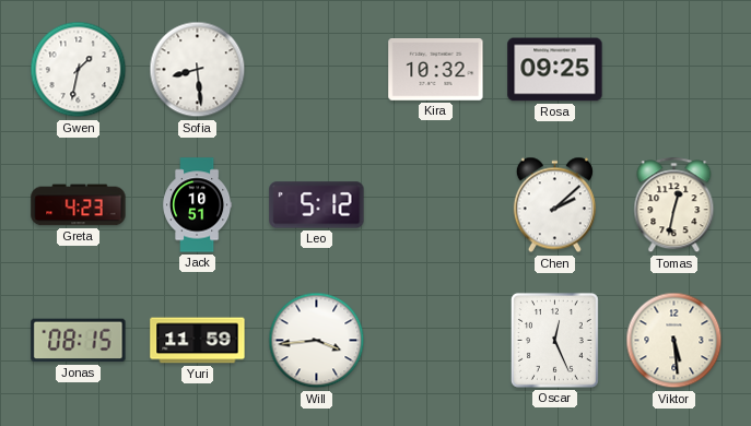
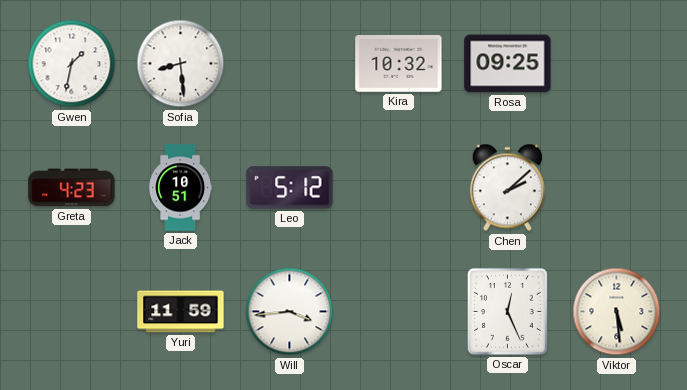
Tomas: 12:32 -> none (674, 205)
Jonas: 08:15 -> none (79, 341)
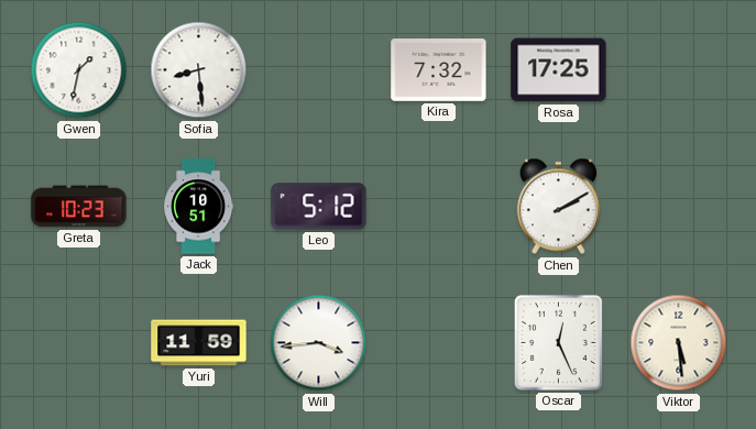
Kira: 10:32 -> 7:32 (439, 70)
Rosa: 09:25 -> 17:25 (559, 70)
Greta: 4:23 -> 10:23 (79, 207)
Chen: 2:08 -> 2:10 (558, 207)
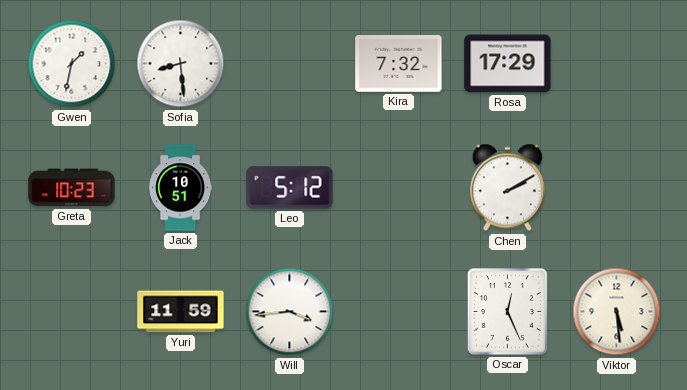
Rosa: 17:25 -> 17:29 (508, 64)
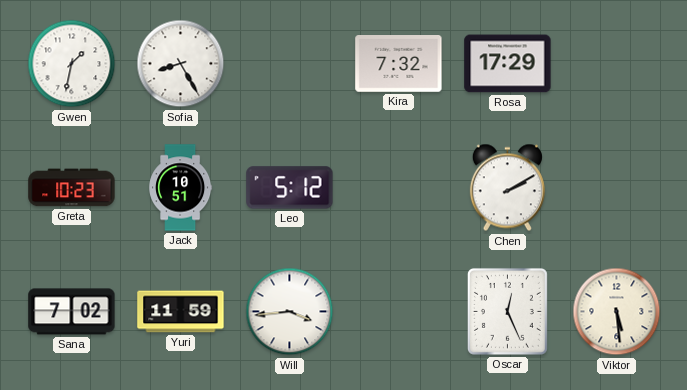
Sofia: 8:29 -> 8:25 (181, 64)
Sana: none -> 7:02 (72, 312)
